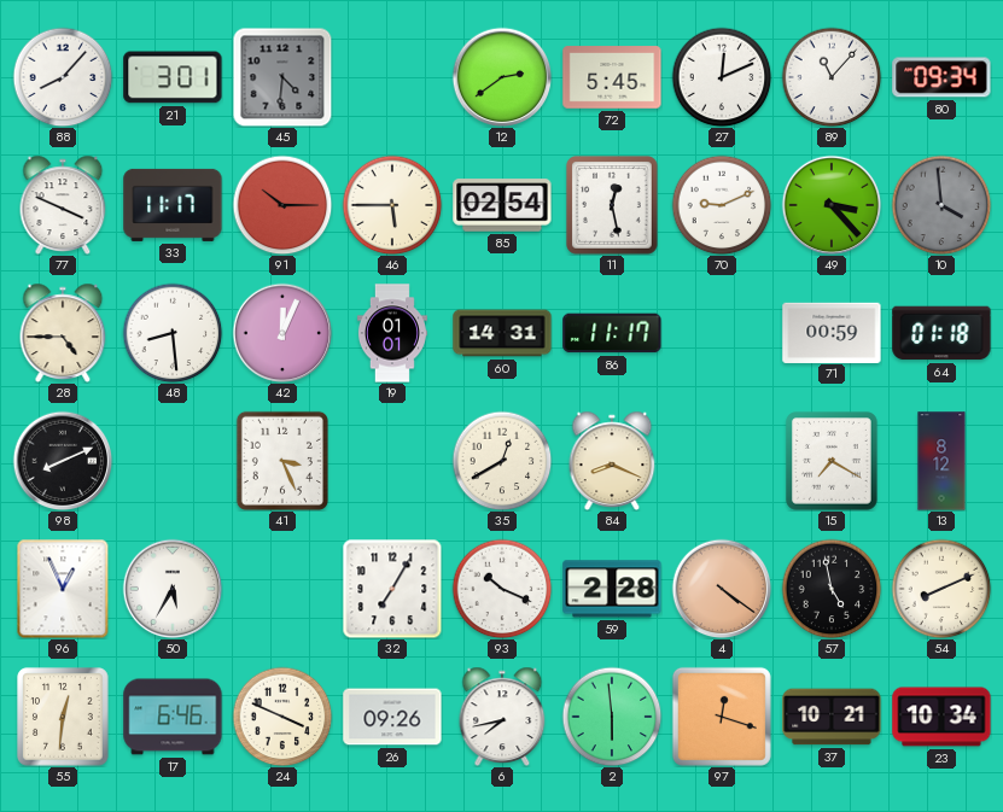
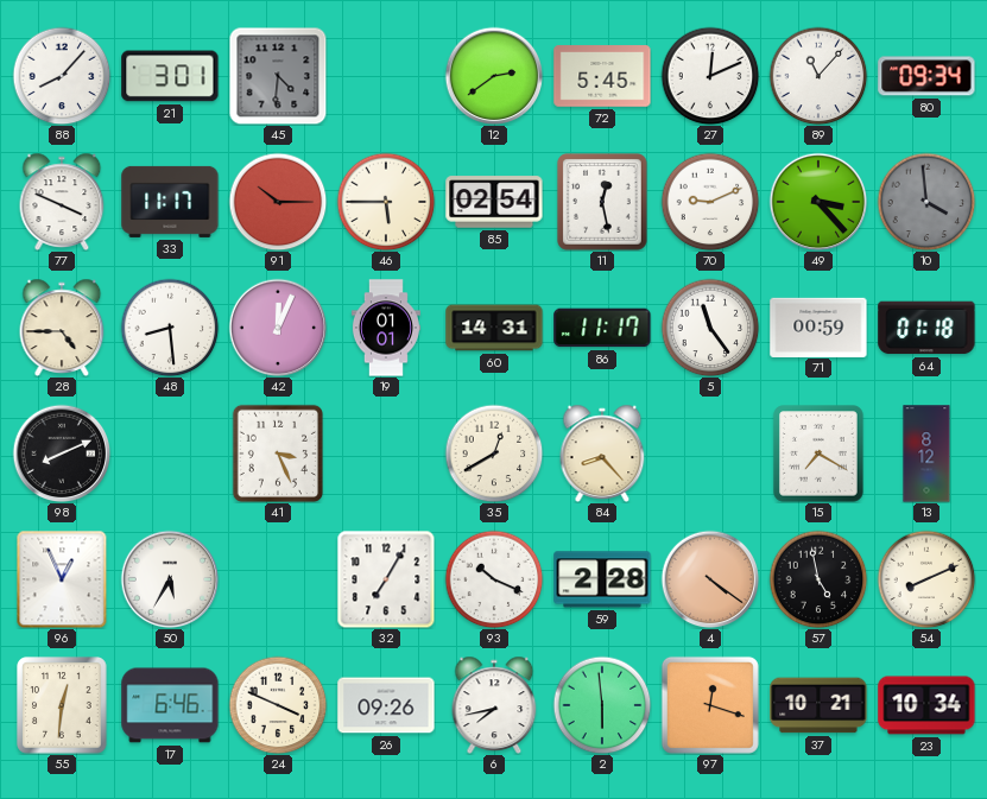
5: none -> 11:24 (710, 328)
84: 8:19 -> 8:23 (602, 452)
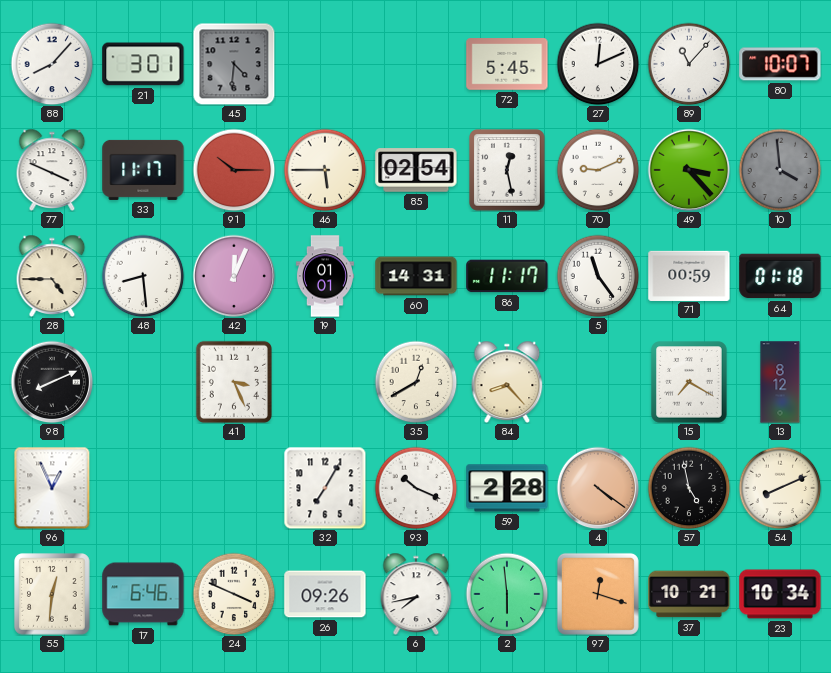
12: 2:39 -> none (494, 76)
80: 09:34 -> 10:07 (780, 64)
50: 5:35 -> none (170, 579)
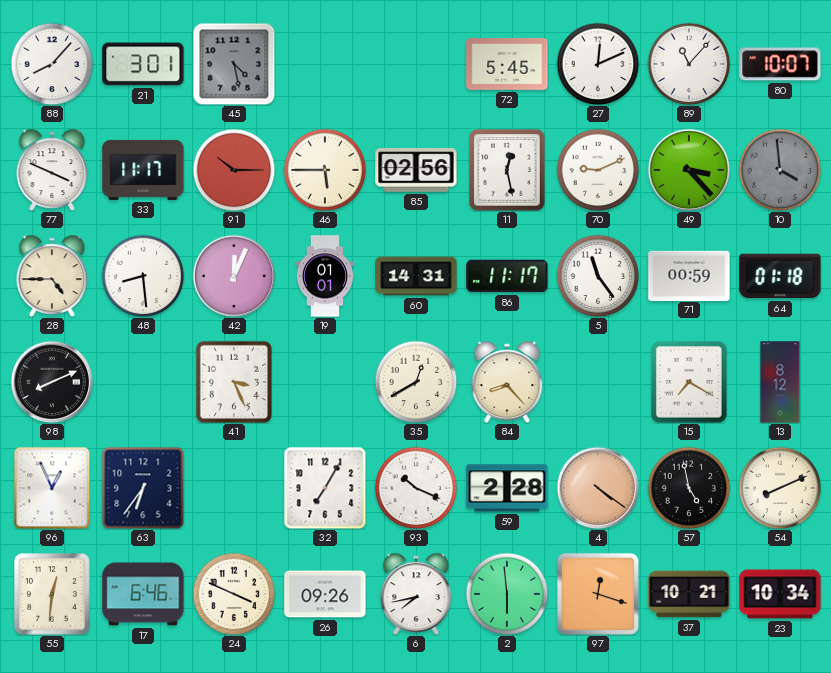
45: 4:31 -> 4:28 (234, 64)
85: 02:54 -> 02:56 (416, 170)
63: none -> 6:36 (143, 488)
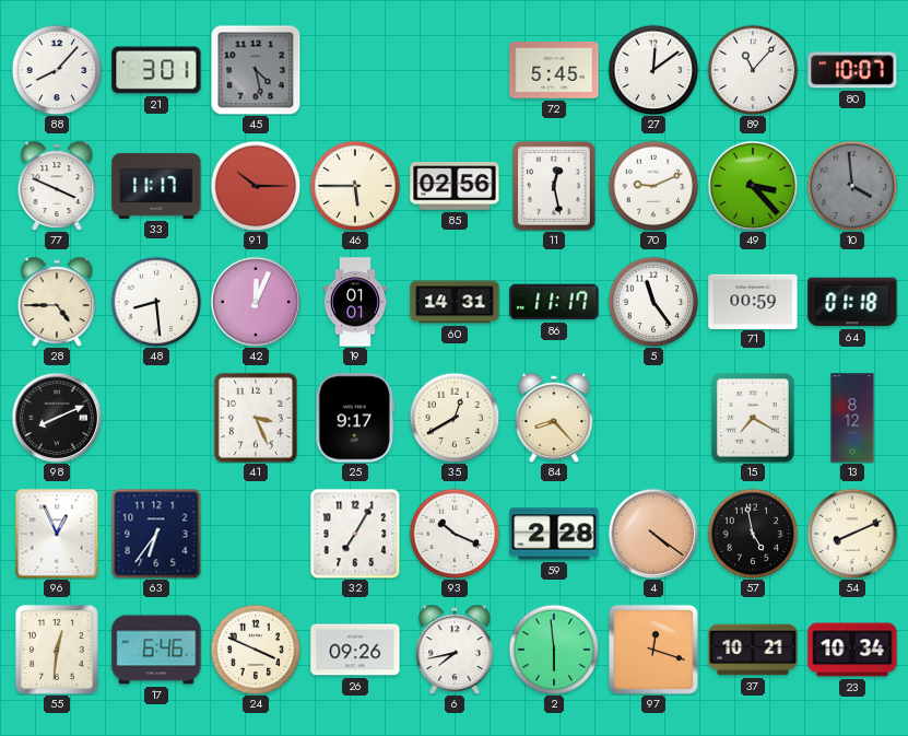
27: 12:11 -> 12:09 (653, 70)
25: none -> 9:17 (355, 418)
